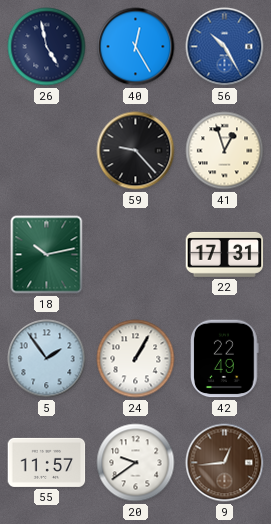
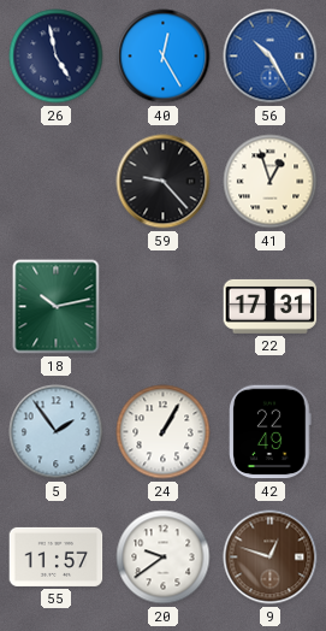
9: 12:44 -> 12:48 (271, 558)
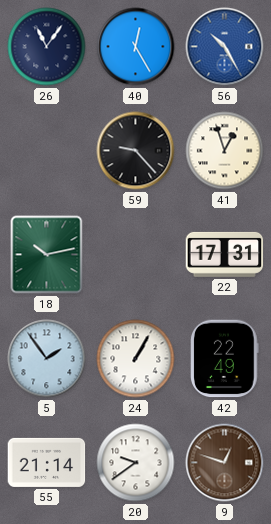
26: 4:58 -> 11:06 (47, 47)
55: 11:57 -> 21:14 (47, 462)
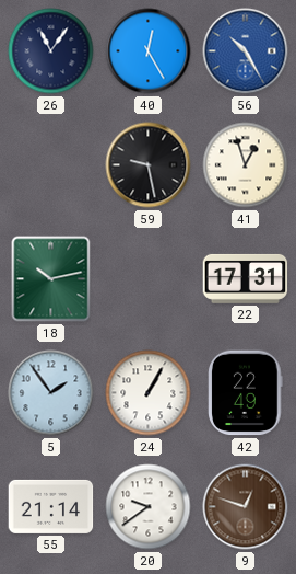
59: 9:23 -> 9:28 (149, 165)
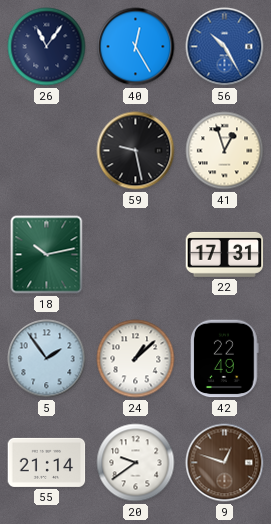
24: 1:05 -> 1:08 (136, 359)
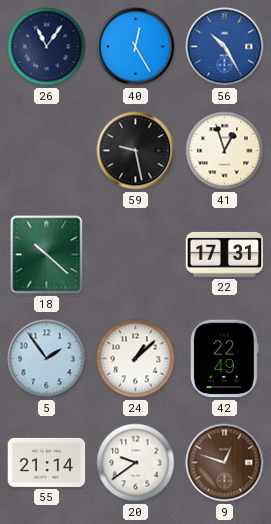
18: 10:13 -> 10:22 (47, 255)
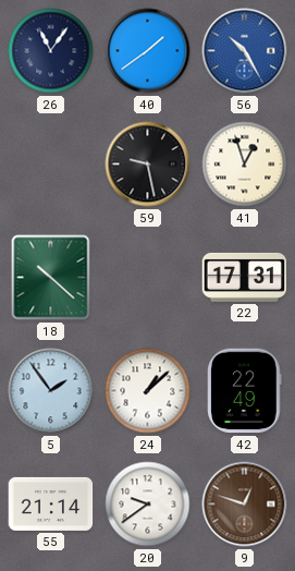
40: 12:25 -> 1:39 (148, 51)
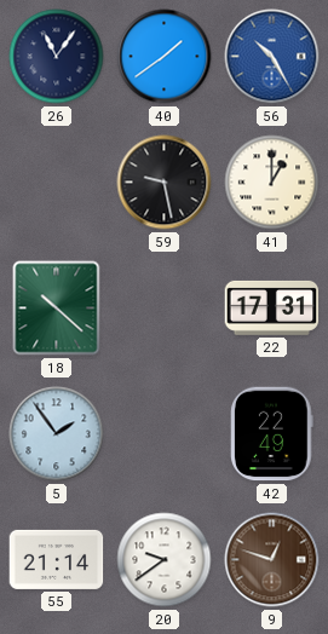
41: 12:57 -> 1:00 (272, 183)
24: 1:08 -> none (148, 391)
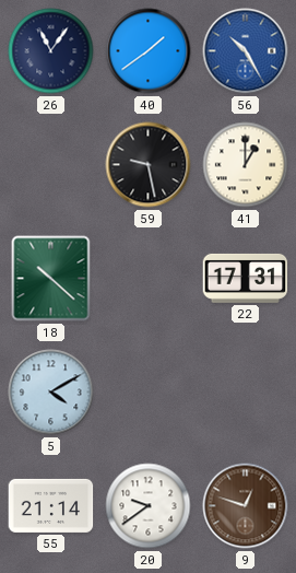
5: 1:54 -> 4:10 (51, 393)
42: 22:49 -> none (272, 434)
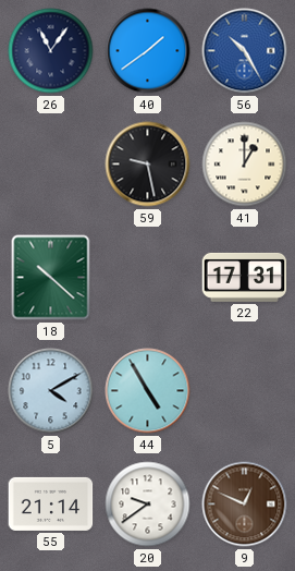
44: none -> 4:55 (148, 391)
9: 12:48 -> 12:49 (245, 505)
